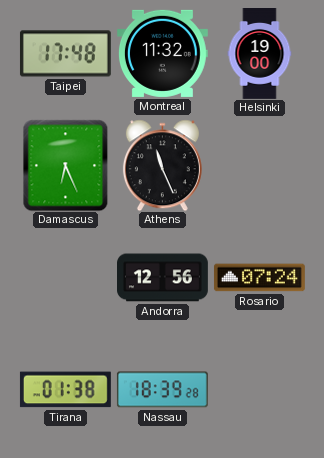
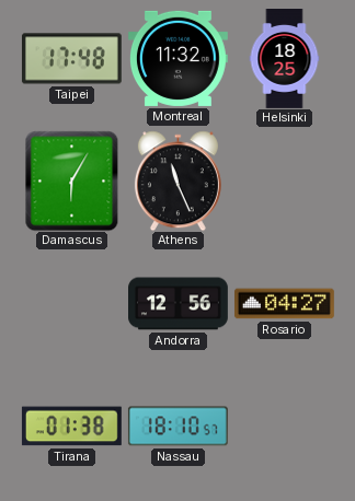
Helsinki: 19:00 -> 18:25 (285, 59)
Damascus: 6:26 -> 6:05 (72, 180)
Rosario: 07:24 -> 04:27 (284, 304)
Nassau: 18:39 -> 18:10 (177, 427)
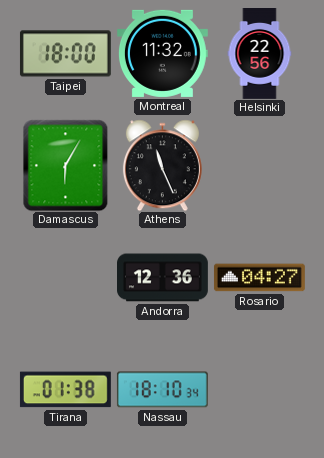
Taipei: 17:48 -> 18:00 (65, 54)
Helsinki: 18:25 -> 22:56 (260, 54)
Andorra: 12:56 -> 12:36 (163, 278)
Nassau: 18:10:57 -> 18:10:34 (162, 390)
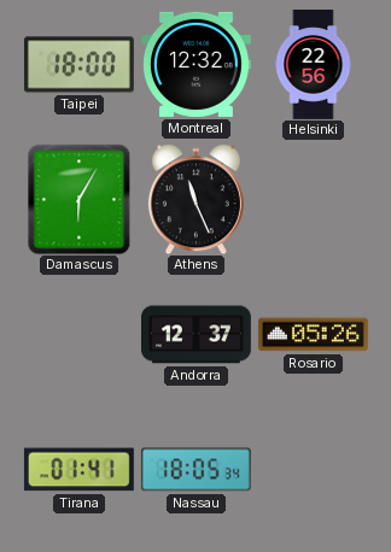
Montreal: 11:32 -> 12:32 (195, 64)
Andorra: 12:36 -> 12:37 (197, 335)
Rosario: 04:27 -> 05:26 (313, 335)
Tirana: 01:38 -> 01:41 (78, 470)
Nassau: 18:10 -> 18:05 (195, 470)
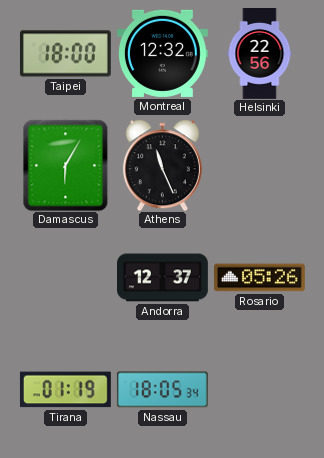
Tirana: 01:41 -> 01:19 (65, 390)
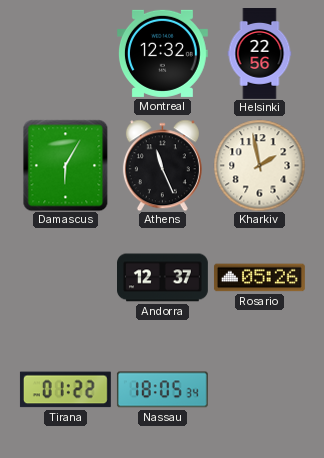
Taipei: 18:00 -> none (65, 54)
Kharkiv: none -> 1:58 (259, 165)
Tirana: 01:19 -> 01:22 (65, 390)
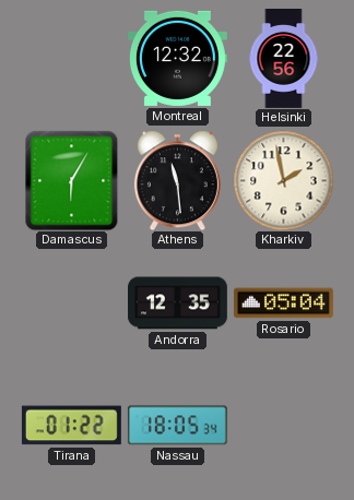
Athens: 11:26 -> 11:29 (177, 180)
Andorra: 12:37 -> 12:35 (178, 303)
Rosario: 05:26 -> 05:04 (283, 303)
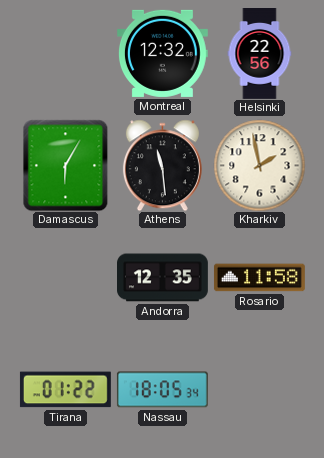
Rosario: 05:04 -> 11:58 (259, 278)
